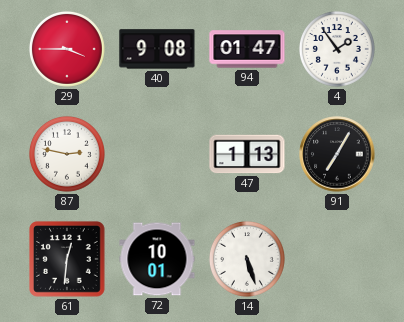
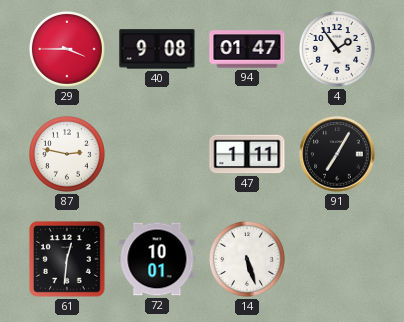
47: 1:13 -> 1:11 (247, 154)
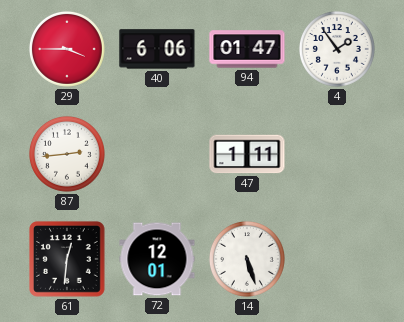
40: 9:08 -> 6:06 (157, 49)
87: 2:47 -> 2:44 (67, 154)
91: 7:05 -> none (337, 154)
72: 10:01 -> 12:01 (157, 259)
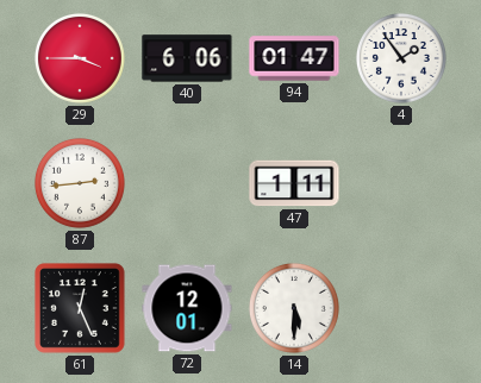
61: 12:31 -> 12:26 (81, 309)
14: 5:27 -> 5:30 (294, 308)
